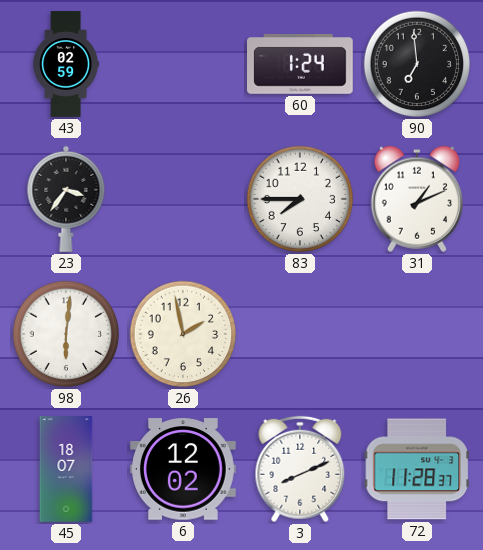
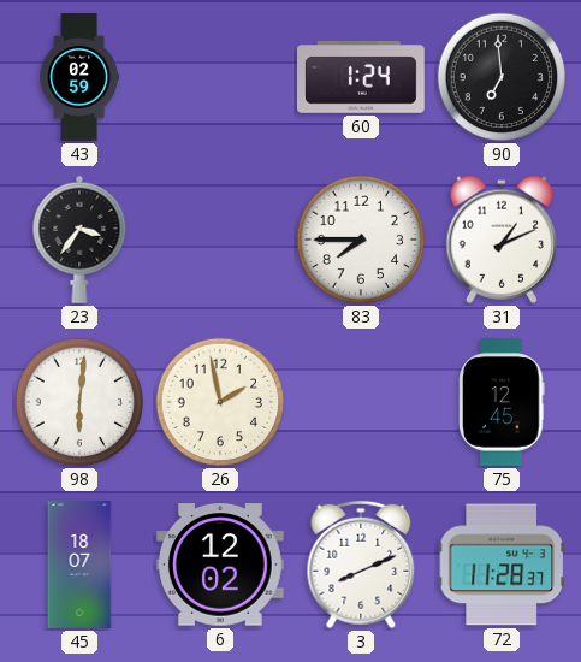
75: none -> 12:45 (502, 402)
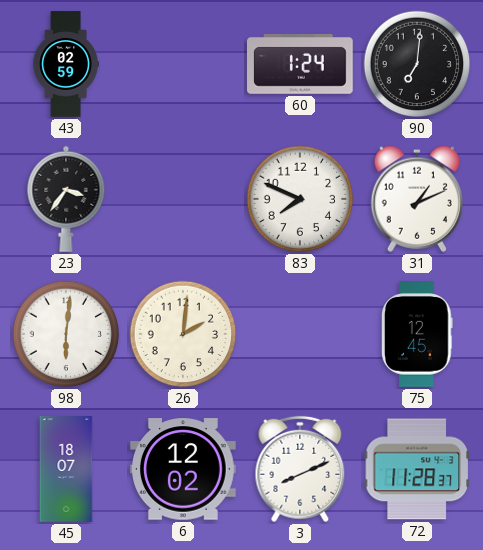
90: 6:59 -> 7:01 (417, 64)
83: 7:45 -> 7:49 (300, 199)
26: 1:58 -> 2:01 (183, 334)
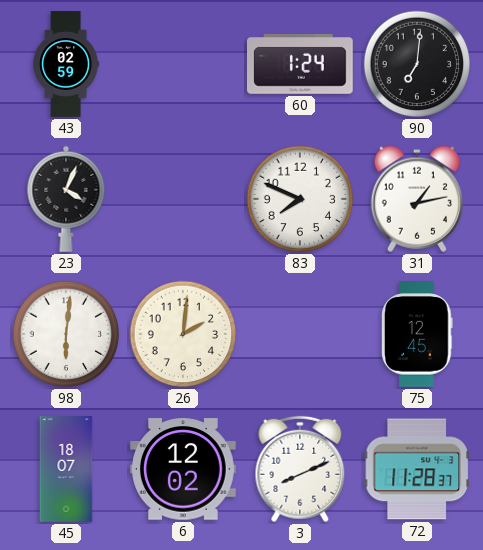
23: 3:36 -> 4:04 (66, 199)
31: 1:11 -> 1:13 (417, 199)
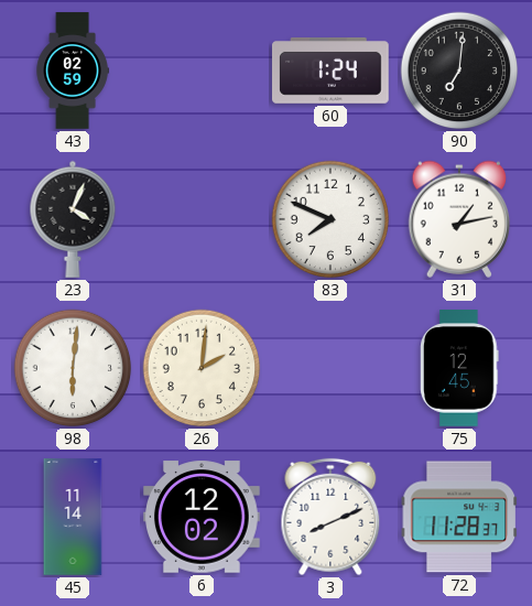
45: 18:07 -> 11:14 (73, 517)
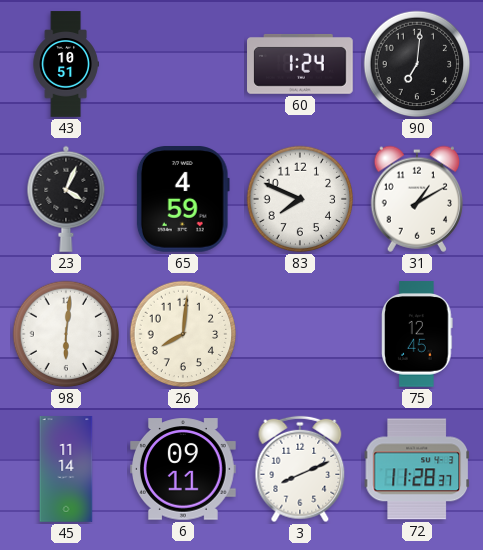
43: 02:59 -> 10:51 (66, 64)
65: none -> 4:59 (183, 200)
31: 1:13 -> 1:10 (417, 199)
26: 2:01 -> 8:01 (183, 334)
6: 12:02 -> 09:11 (184, 469)
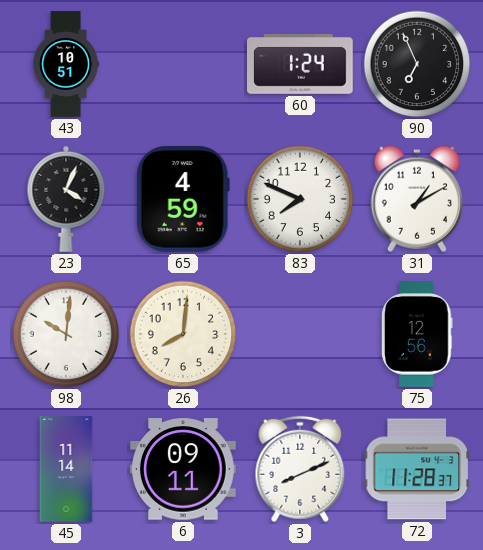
90: 7:01 -> 6:56 (417, 64)
98: 6:01 -> 10:01 (66, 334)
75: 12:45 -> 12:56 (417, 334)
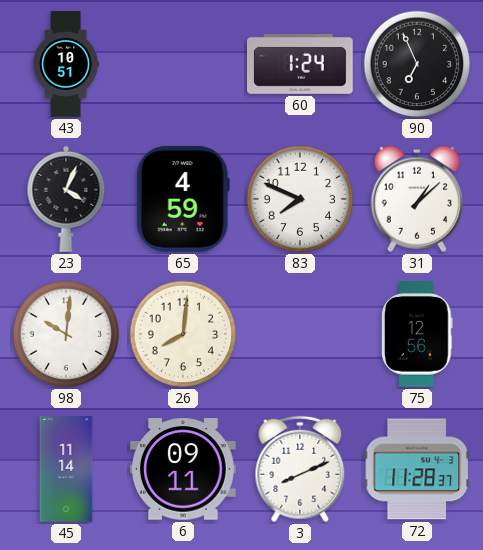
31: 1:10 -> 1:08 (417, 199)
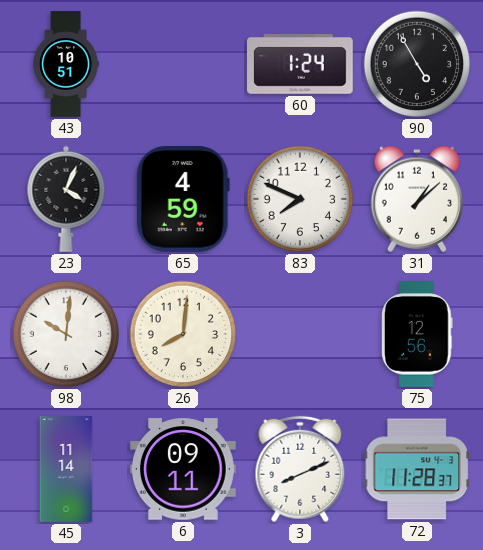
90: 6:56 -> 4:55 (417, 64)
